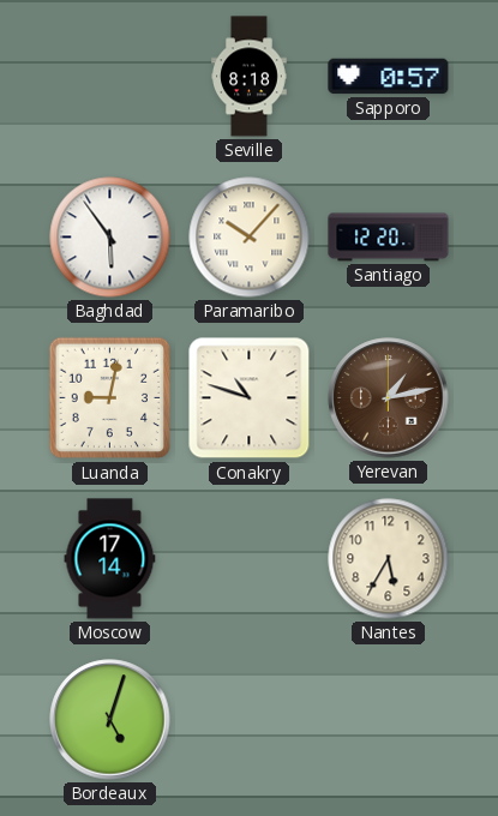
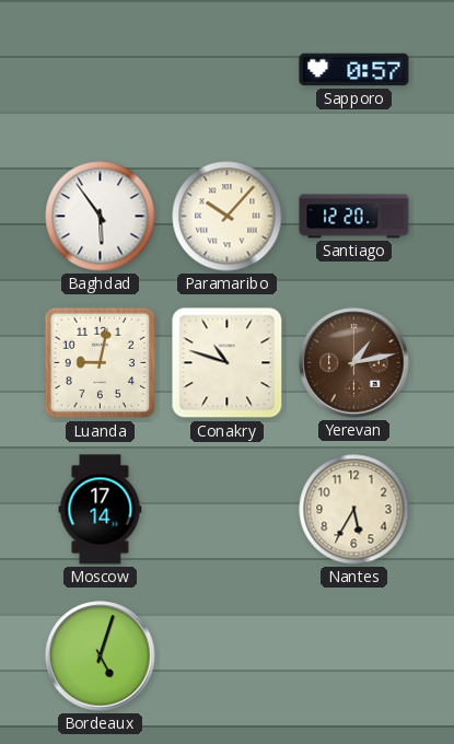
Seville: 8:18 -> none (250, 77)
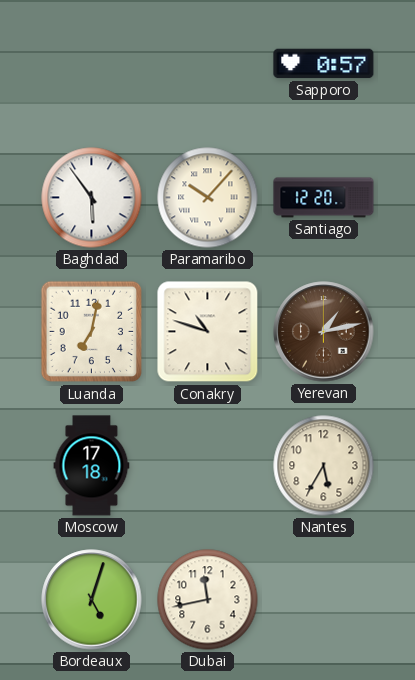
Luanda: 9:02 -> 7:02 (92, 332)
Moscow: 17:14 -> 17:18 (92, 466)
Dubai: none -> 11:43 (208, 600)
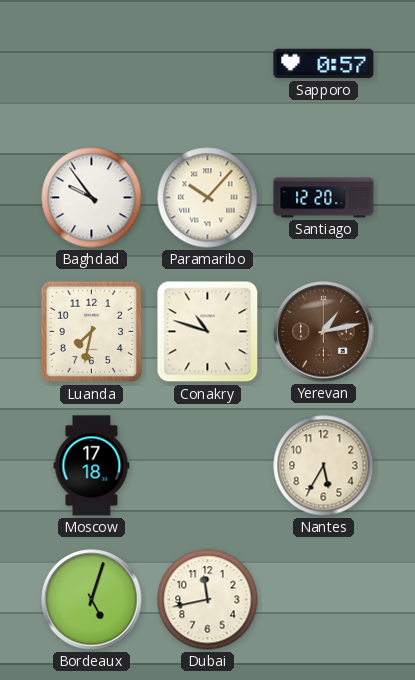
Baghdad: 5:54 -> 9:54 (92, 198)
Luanda: 7:02 -> 7:32 (92, 332)
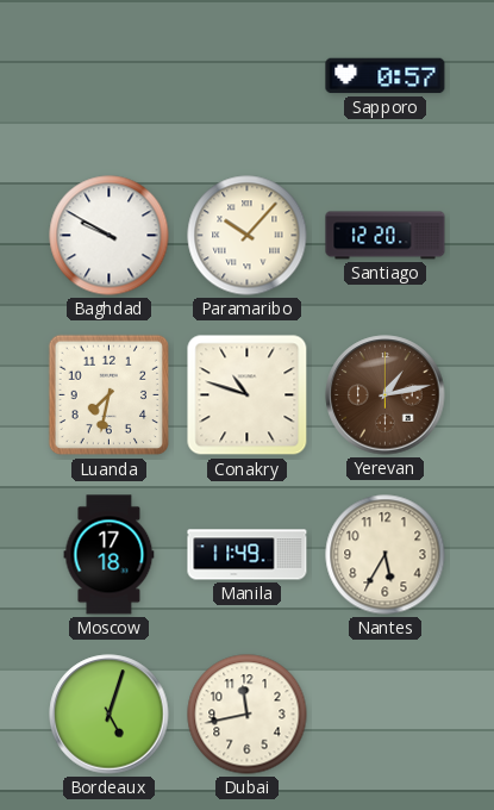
Baghdad: 9:54 -> 9:50 (110, 236)
Manila: none -> 11:49 (248, 555)
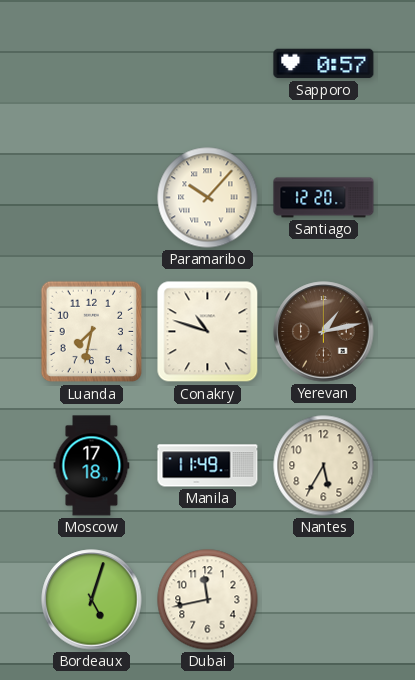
Baghdad: 9:50 -> none (110, 236)
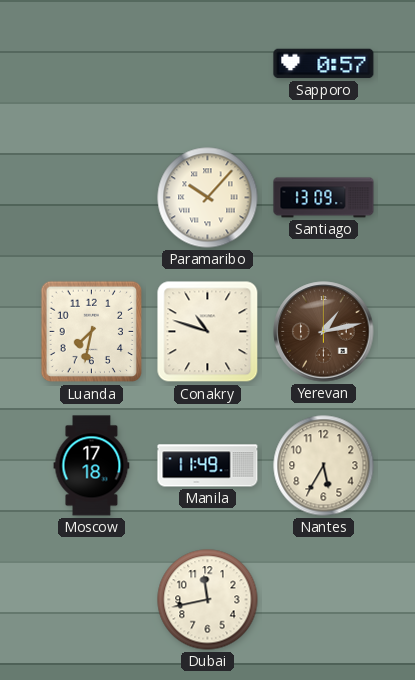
Santiago: 12:20 -> 13:09 (324, 198)
Bordeaux: 5:03 -> none (92, 600)
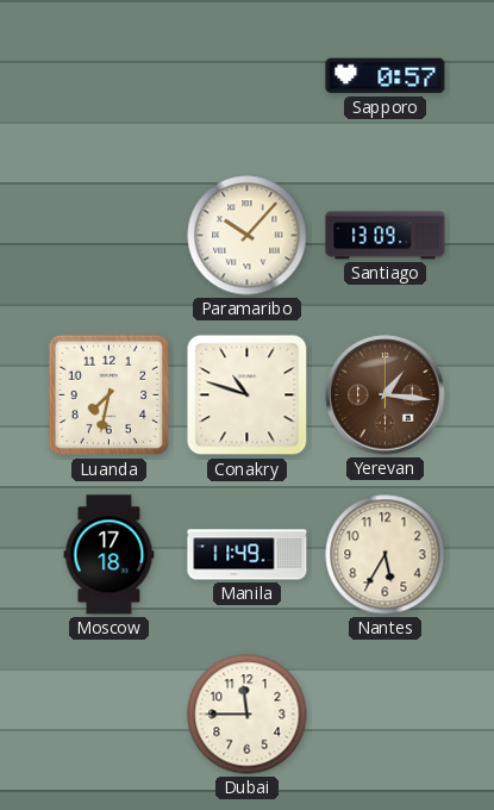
Yerevan: 1:13 -> 1:16 (386, 395)
Dubai: 11:43 -> 11:45 (248, 715)
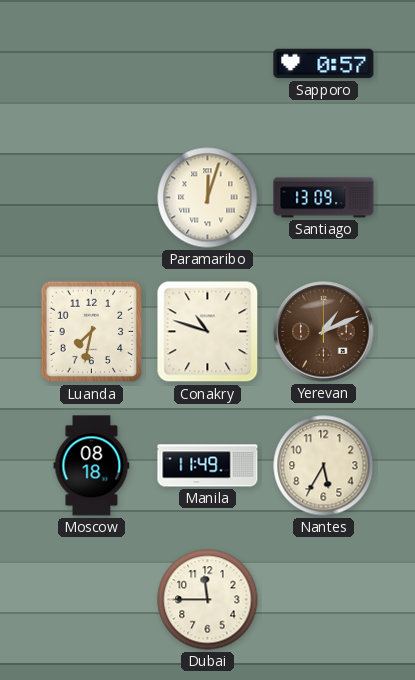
Paramaribo: 10:07 -> 12:03 (208, 198)
Yerevan: 1:16 -> 1:11 (324, 332)
Moscow: 17:18 -> 08:18 (92, 466)
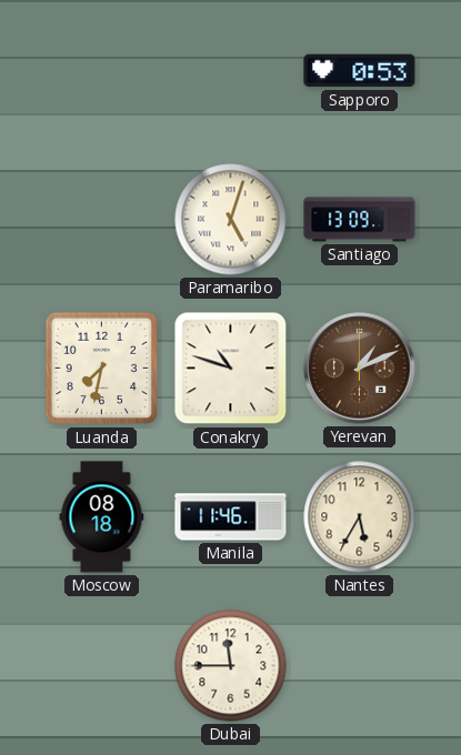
Sapporo: 0:57 -> 0:53 (360, 71)
Paramaribo: 12:03 -> 5:03 (231, 220)
Manila: 11:49 -> 11:46 (231, 517)
